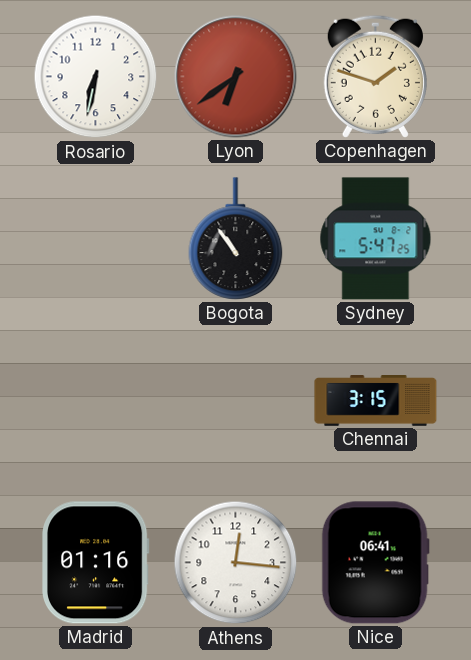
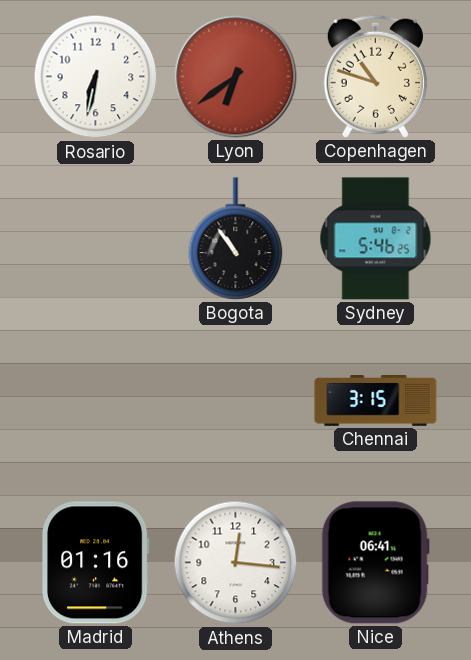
Copenhagen: 1:48 -> 10:48 (375, 76)
Sydney: 5:47 -> 5:46 (376, 239)
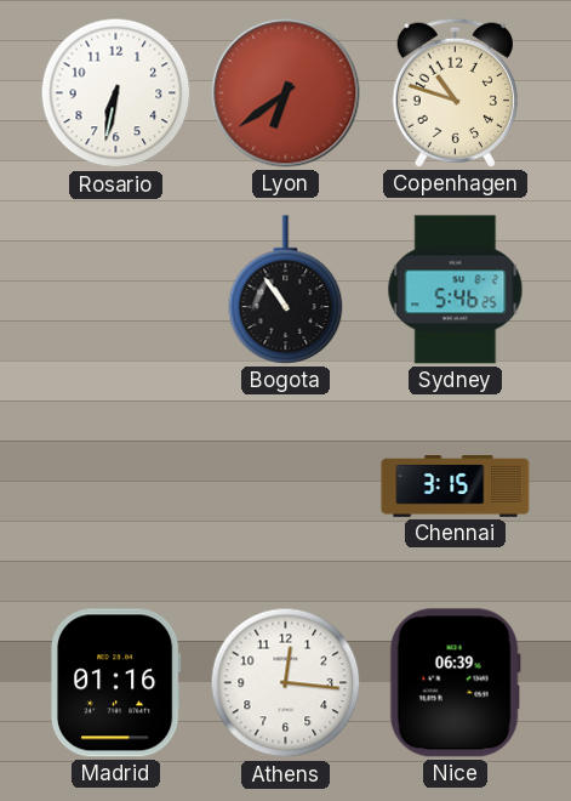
Nice: 06:41 -> 06:39 (455, 683)
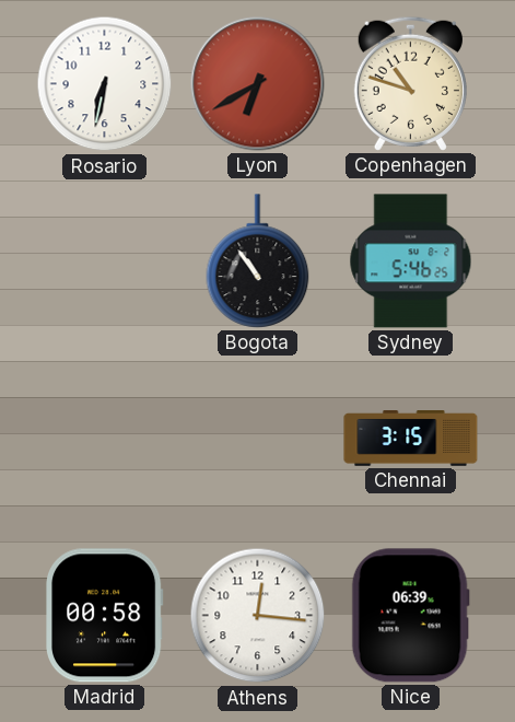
Lyon: 6:39 -> 6:40 (258, 84)
Madrid: 01:16 -> 00:58 (105, 616)
